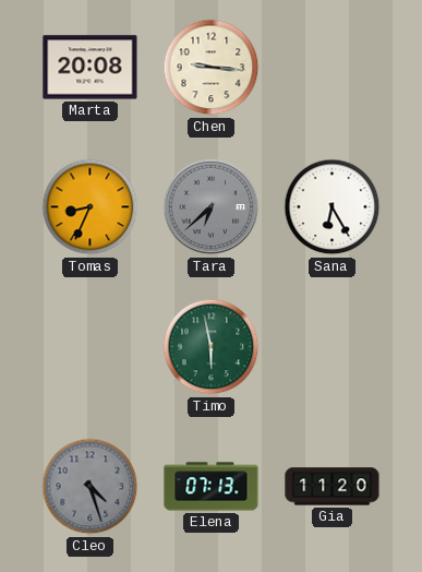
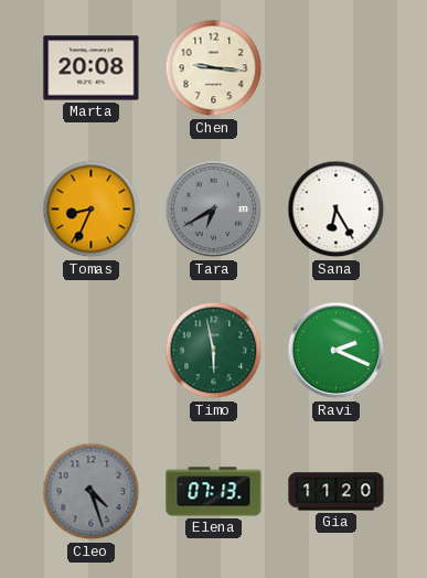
Tara: 6:38 -> 6:40 (214, 210)
Ravi: none -> 2:19 (337, 351)
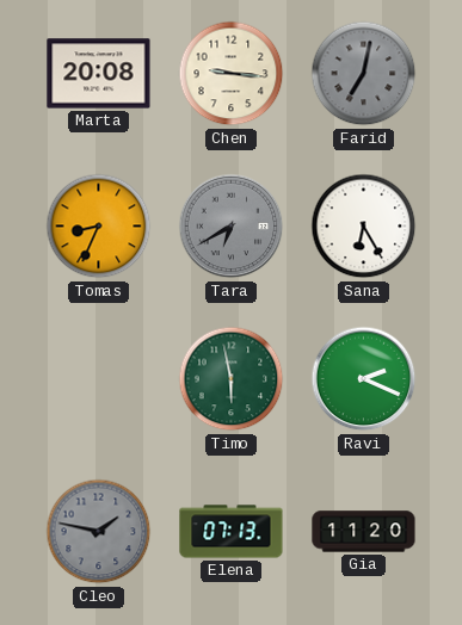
Farid: none -> 7:02 (364, 74)
Cleo: 4:27 -> 1:47 (99, 532)
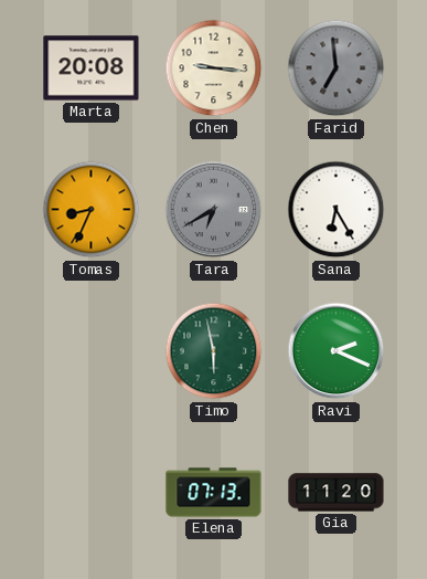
Farid: 7:02 -> 6:59 (337, 69)
Cleo: 1:47 -> none (99, 532)
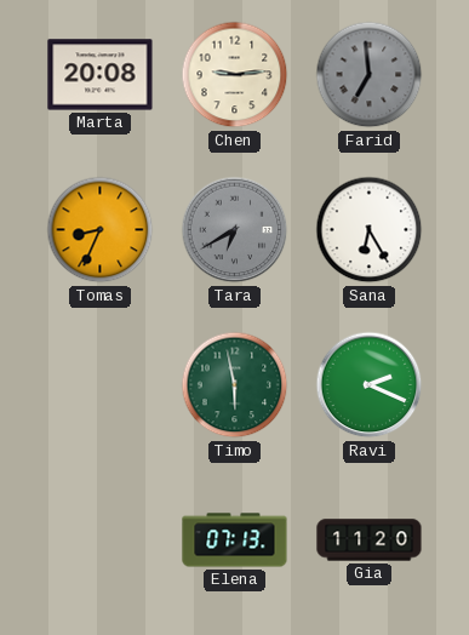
Chen: 9:16 -> 9:14 (235, 75)
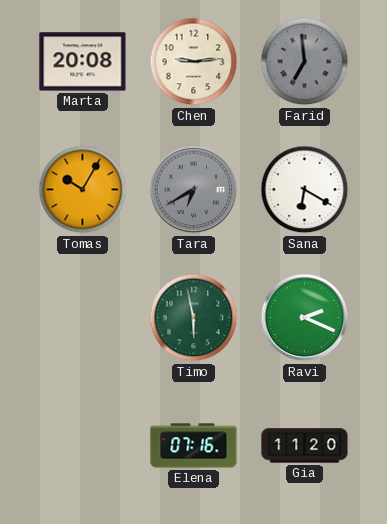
Tomas: 8:34 -> 10:05 (83, 190)
Sana: 6:25 -> 6:20 (305, 190)
Elena: 07:13 -> 07:16 (194, 446)
